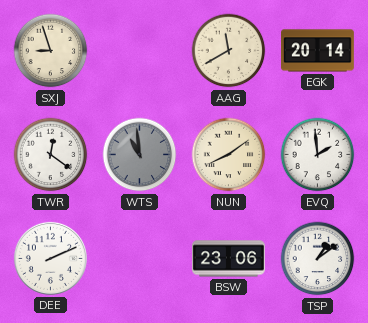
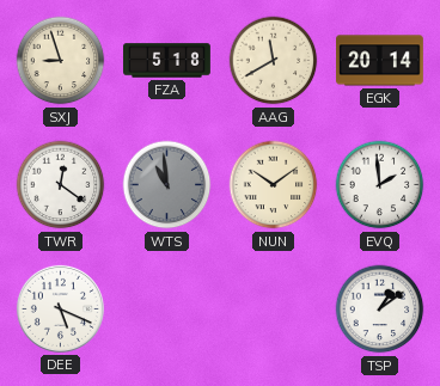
FZA: none -> 5:18 (167, 61)
NUN: 8:09 -> 10:09 (274, 185)
DEE: 2:11 -> 5:19 (60, 308)
BSW: 23:06 -> none (229, 259)
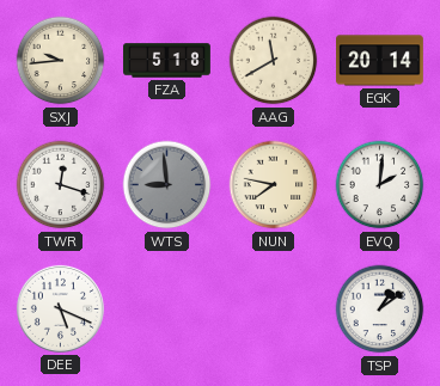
SXJ: 8:57 -> 9:44 (61, 61)
TWR: 12:21 -> 12:18 (61, 185)
WTS: 10:59 -> 8:59 (167, 185)
NUN: 10:09 -> 7:47 (274, 185)
EVQ: 1:59 -> 2:01 (380, 185)
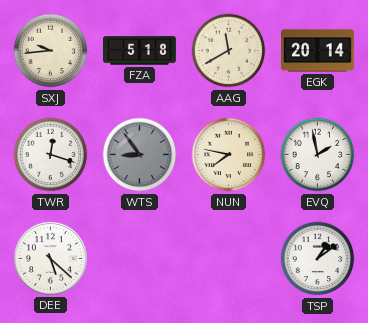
WTS: 8:59 -> 8:54 (140, 155)
EVQ: 2:01 -> 1:58 (318, 155)
DEE: 5:19 -> 5:22 (50, 258)
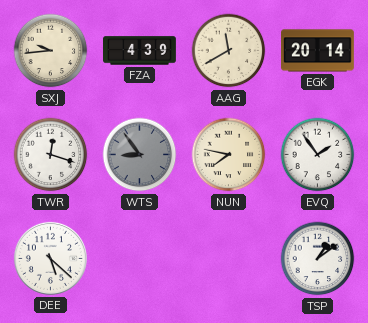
FZA: 5:18 -> 4:39 (140, 51)
EVQ: 1:58 -> 1:54 (318, 155)
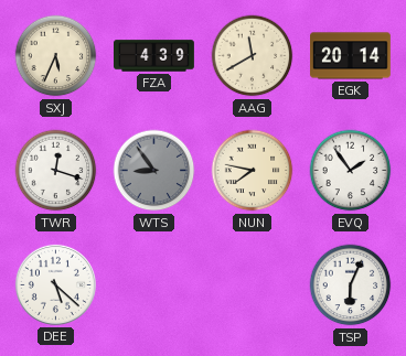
SXJ: 9:44 -> 5:34 (56, 56)
TSP: 1:09 -> 6:04 (351, 285)
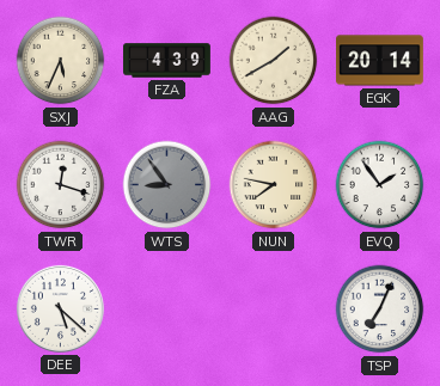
AAG: 11:40 -> 1:40 (274, 61)
TSP: 6:04 -> 7:04 (380, 310)
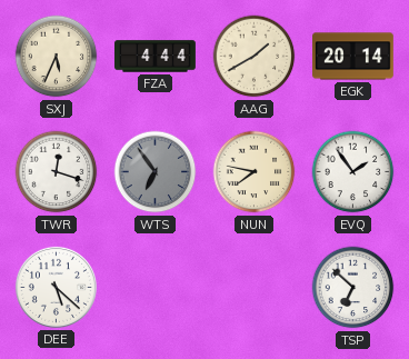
FZA: 4:39 -> 4:44 (156, 57)
WTS: 8:54 -> 6:54 (156, 172)
TSP: 7:04 -> 6:52 (353, 288)
